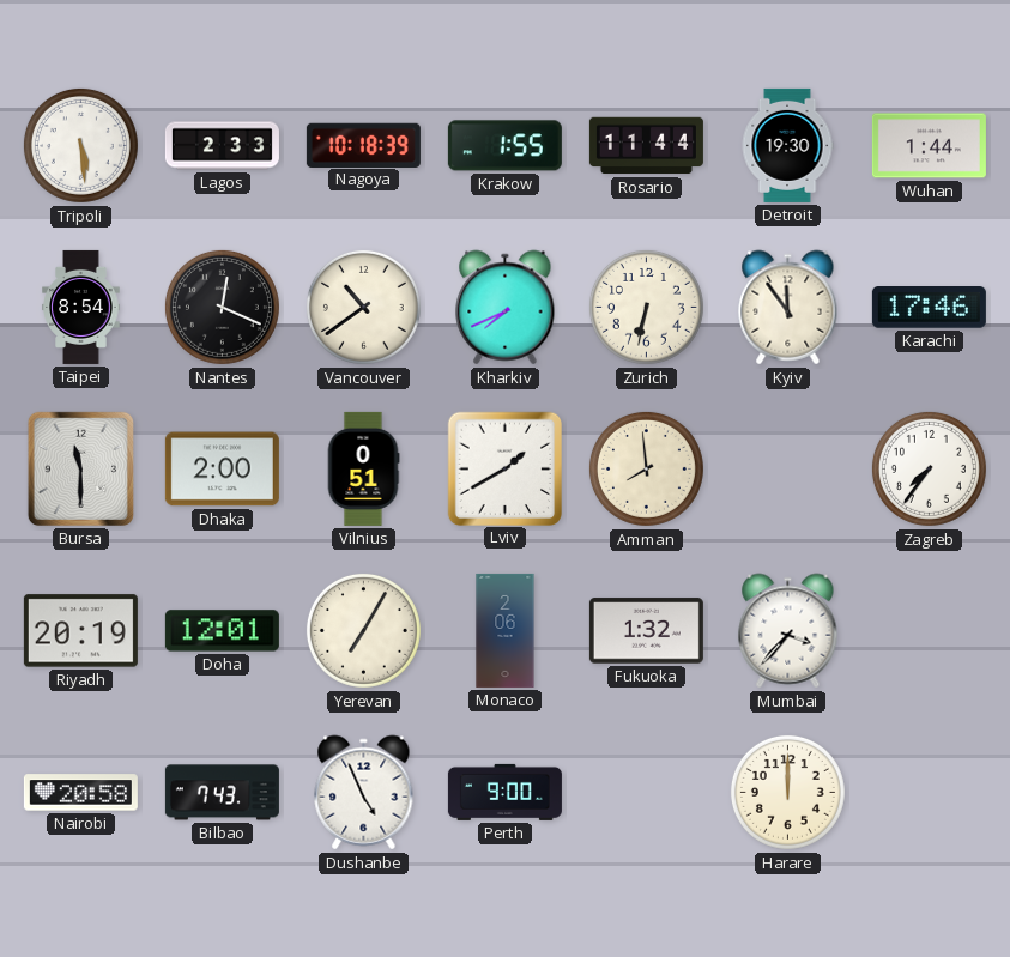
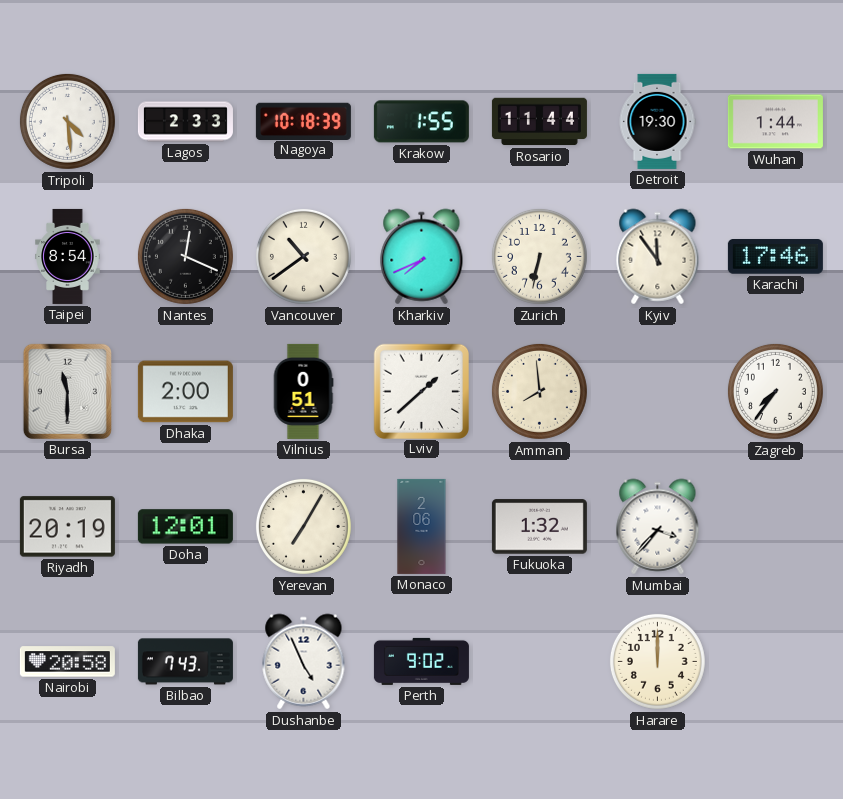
Tripoli: 5:29 -> 4:29 (67, 121)
Lviv: 1:40 -> 1:38 (421, 391)
Perth: 9:00 -> 9:02 (421, 661)
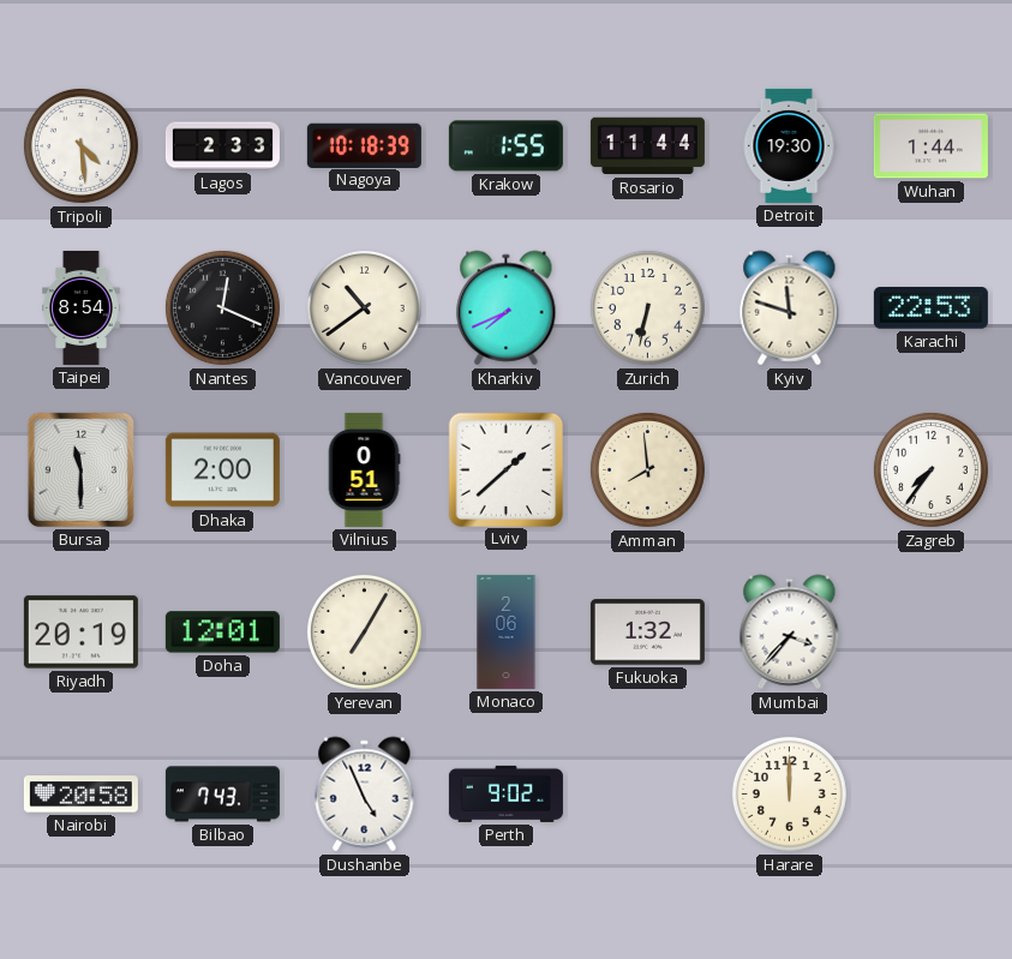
Kyiv: 11:54 -> 11:48 (790, 308)
Karachi: 17:46 -> 22:53 (930, 308)
